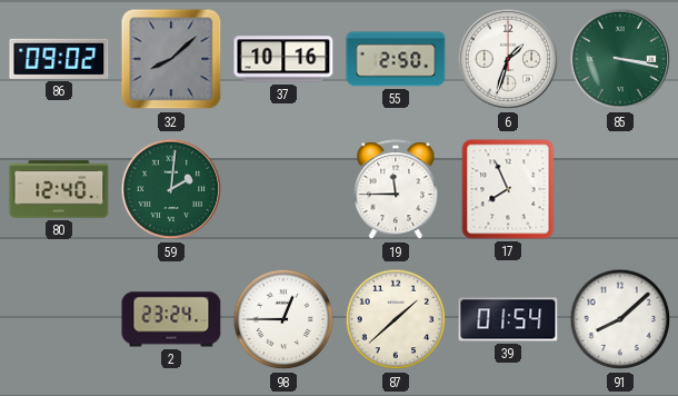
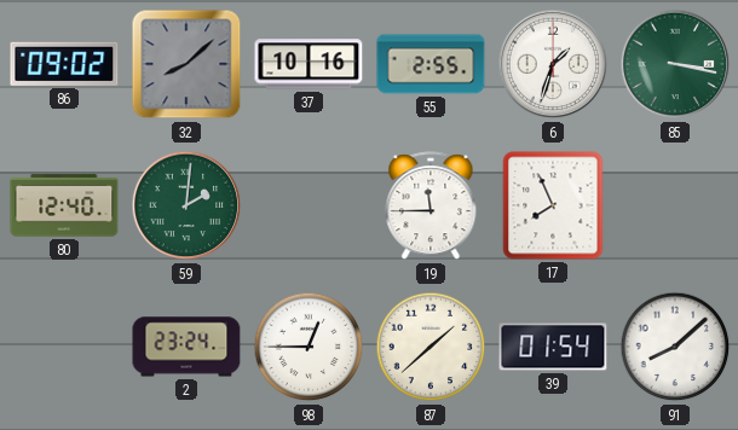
55: 2:50 -> 2:55 (431, 64)
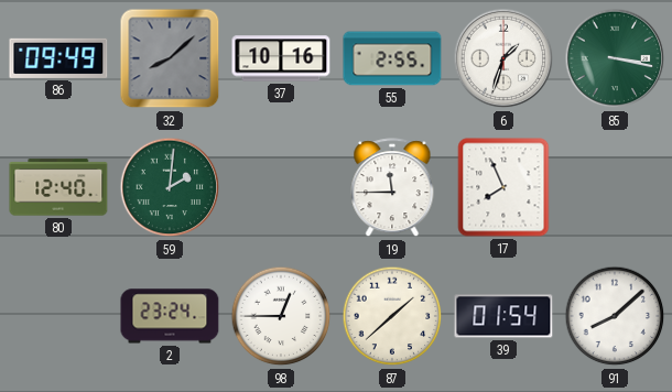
86: 09:02 -> 09:49 (58, 58)
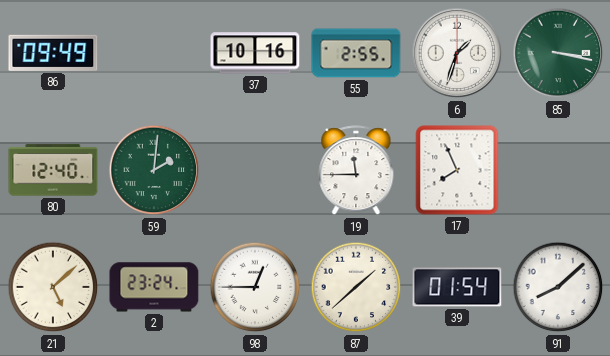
32: 8:08 -> none (170, 58)
21: none -> 5:08 (53, 287)
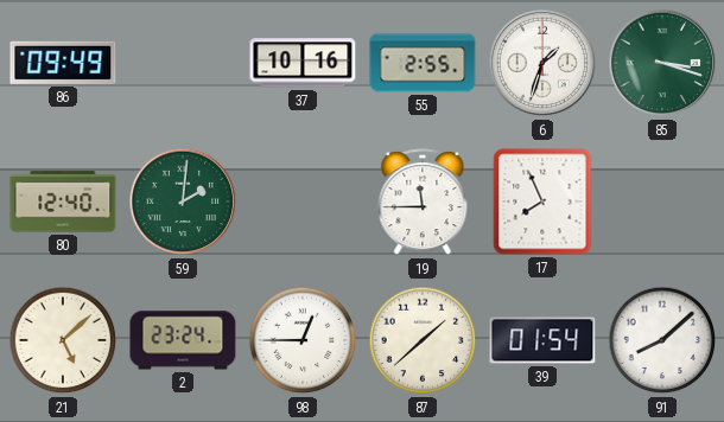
85: 3:17 -> 3:18 (662, 63)
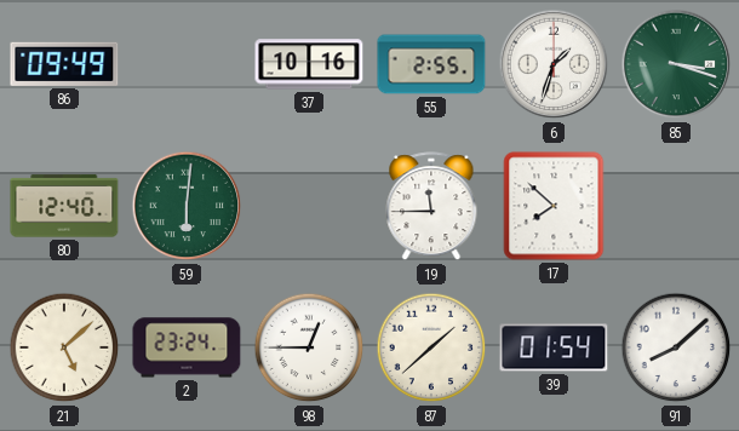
59: 2:01 -> 6:01 (187, 206)
17: 7:56 -> 7:52 (554, 206)
